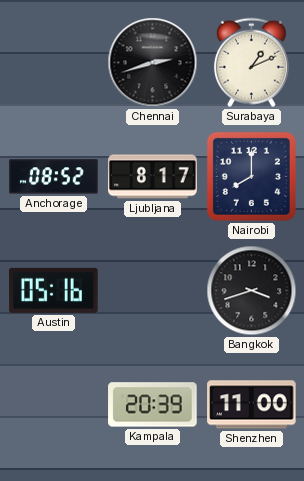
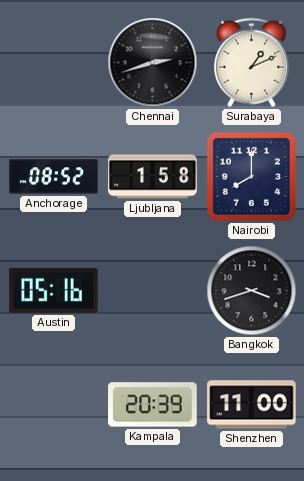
Ljubljana: 8:17 -> 1:58 (153, 177)
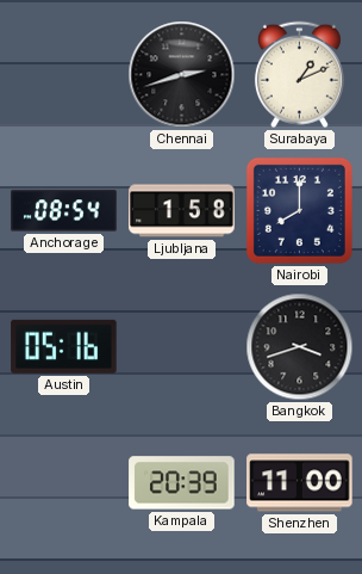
Anchorage: 08:52 -> 08:54 (64, 211)
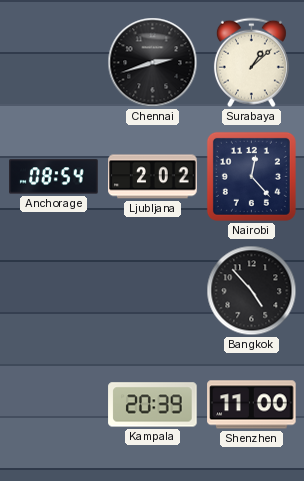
Surabaya: 1:11 -> 1:08 (251, 63)
Ljubljana: 1:58 -> 2:02 (153, 177)
Nairobi: 8:00 -> 12:23 (251, 176)
Austin: 05:16 -> none (64, 346)
Bangkok: 3:42 -> 4:53 (252, 291)
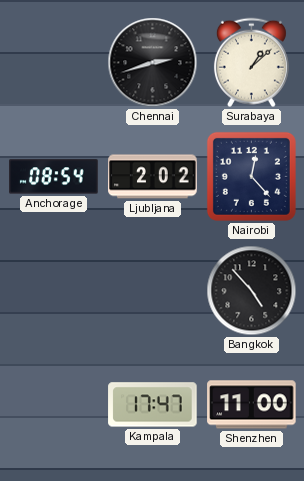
Kampala: 20:39 -> 17:47 (153, 405)
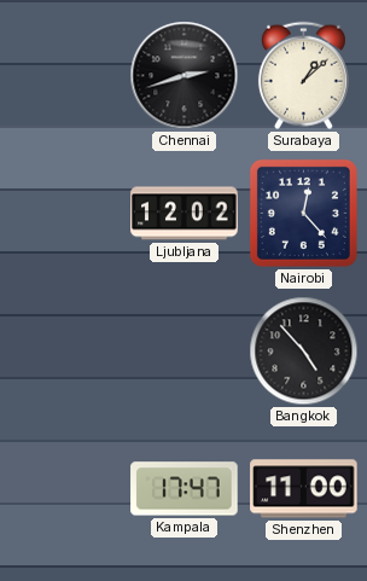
Anchorage: 08:54 -> none (54, 177)
Ljubljana: 2:02 -> 12:02 (185, 214)
